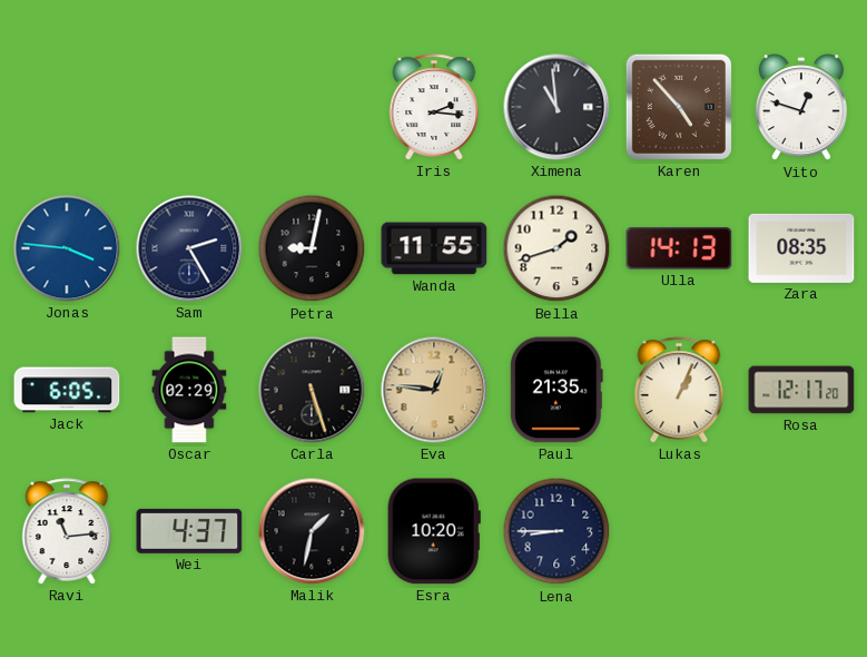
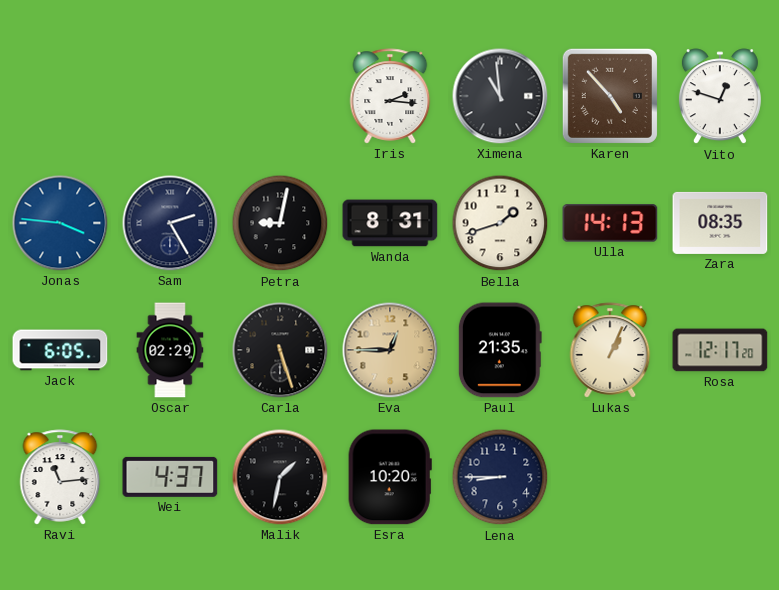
Wanda: 11:55 -> 8:31 (390, 223)
Eva: 12:46 -> 12:45 (390, 350)
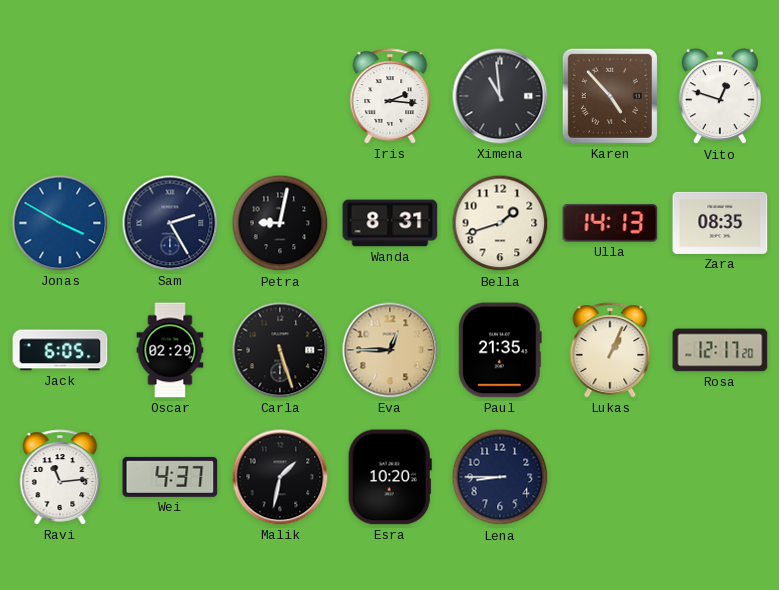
Jonas: 3:46 -> 3:50 (60, 223)
